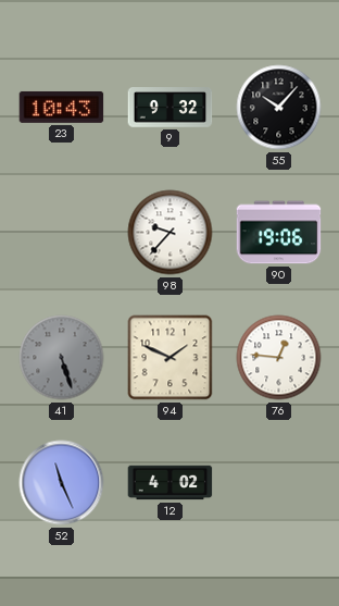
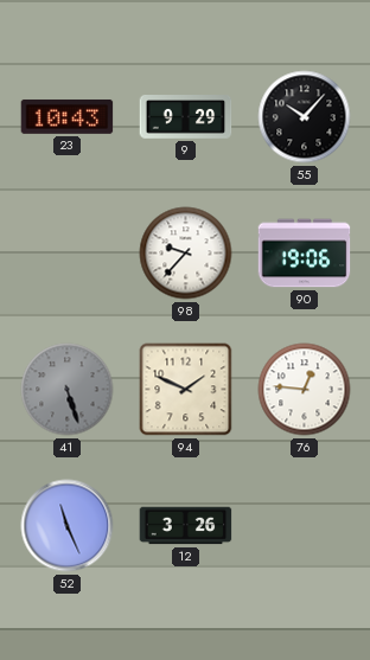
9: 9:32 -> 9:29 (186, 117)
12: 4:02 -> 3:26 (186, 526)
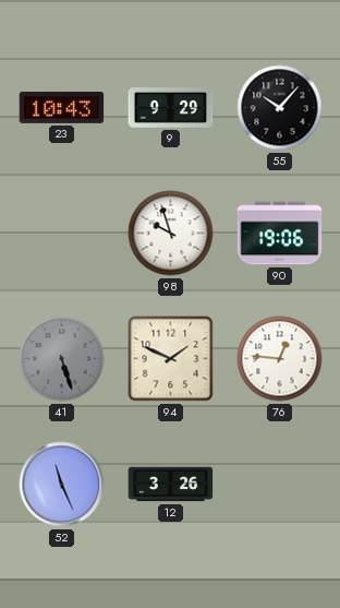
98: 9:37 -> 9:57 (171, 234)
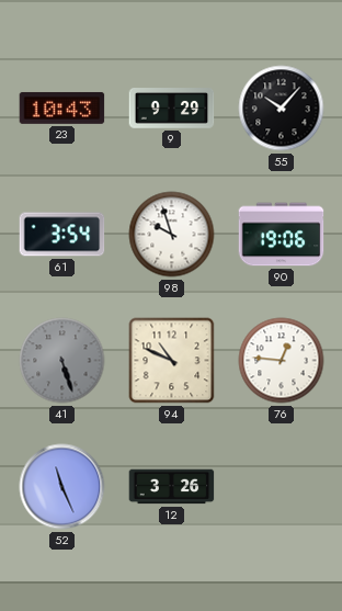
61: none -> 3:54 (62, 235)
94: 1:49 -> 10:49 (172, 361)
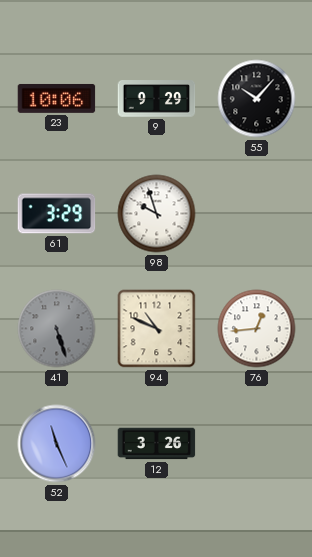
23: 10:43 -> 10:06 (57, 99)
61: 3:54 -> 3:29 (57, 214)
90: 19:06 -> none (282, 235)
76: 12:46 -> 12:44 (257, 329)
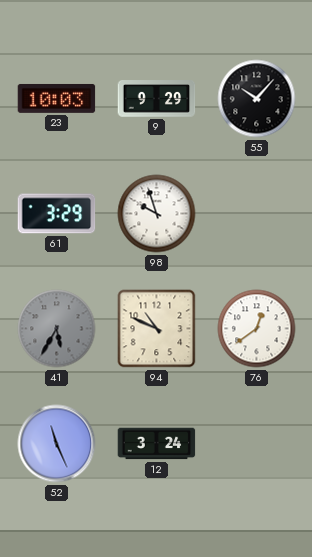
23: 10:06 -> 10:03 (57, 99)
41: 5:27 -> 5:35 (57, 329)
76: 12:44 -> 12:39 (257, 329)
12: 3:26 -> 3:24 (157, 444)
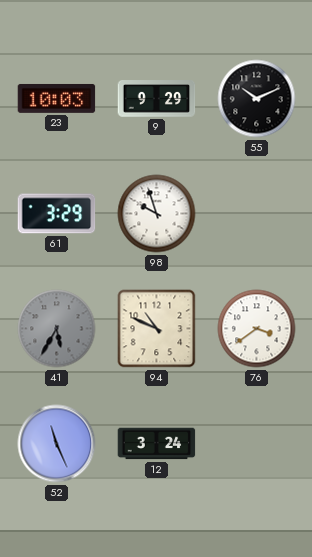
55: 10:07 -> 10:11 (257, 99)
76: 12:39 -> 3:39 (257, 329)
